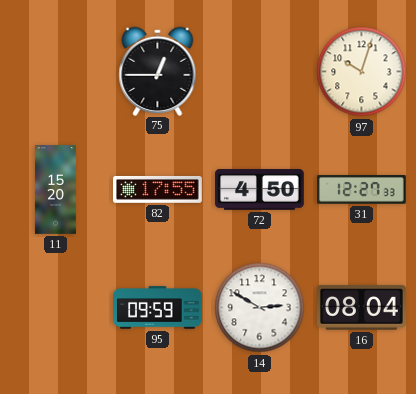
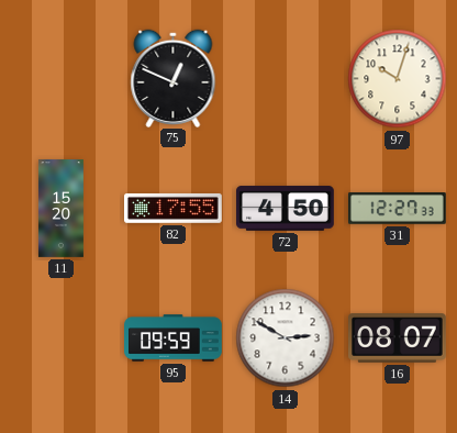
75: 12:45 -> 12:49 (174, 78)
16: 08:04 -> 08:07 (398, 338)
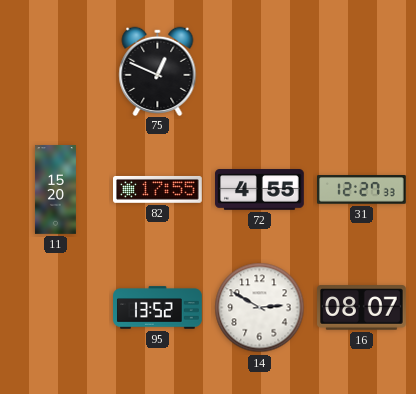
97: 10:03 -> none (398, 79)
72: 4:50 -> 4:55 (260, 190)
95: 09:59 -> 13:52 (158, 308)
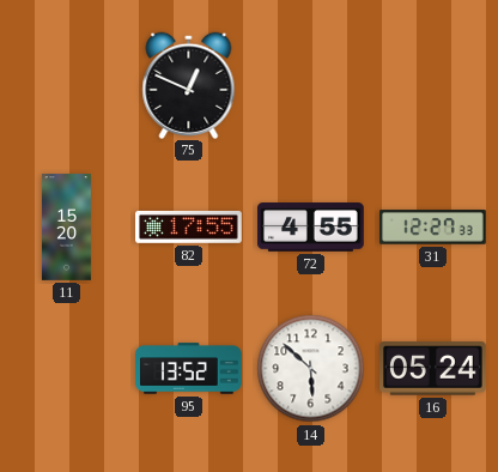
14: 2:50 -> 5:52 (311, 369)
16: 08:07 -> 05:24 (433, 369)
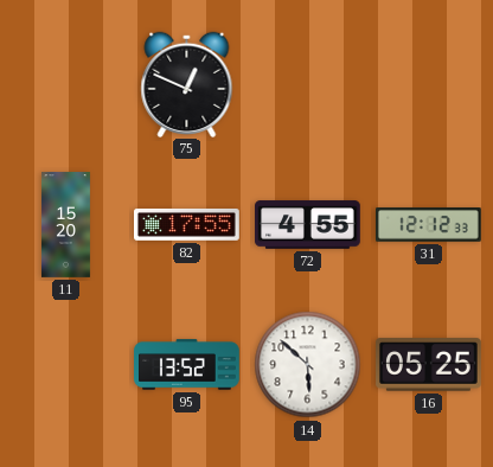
31: 12:27 -> 12:12 (429, 225)
16: 05:24 -> 05:25 (429, 365)
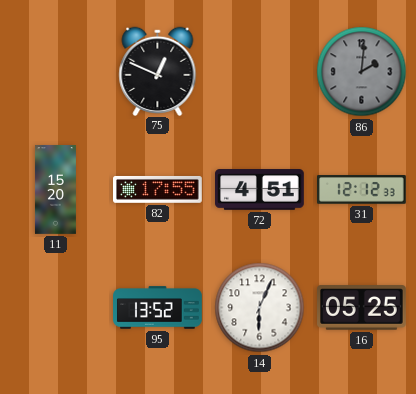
86: none -> 2:01 (362, 72)
72: 4:55 -> 4:51 (260, 190)
14: 5:52 -> 6:04 (260, 308)
